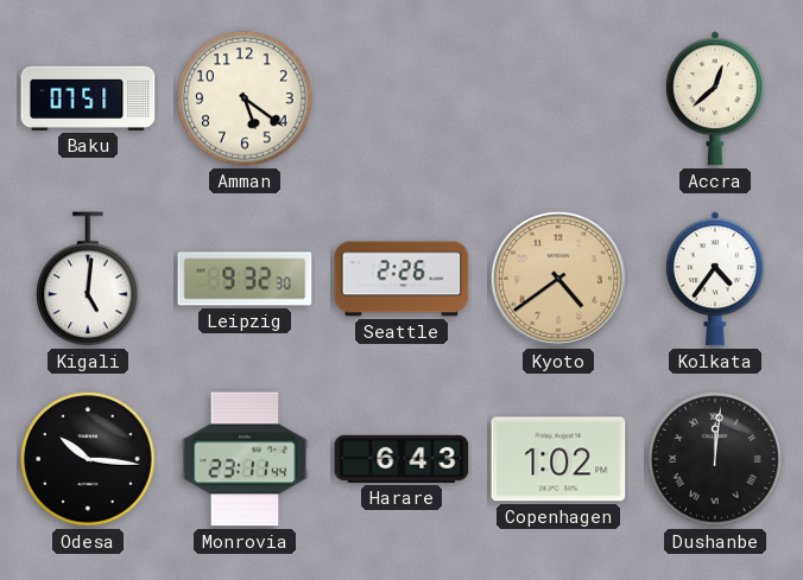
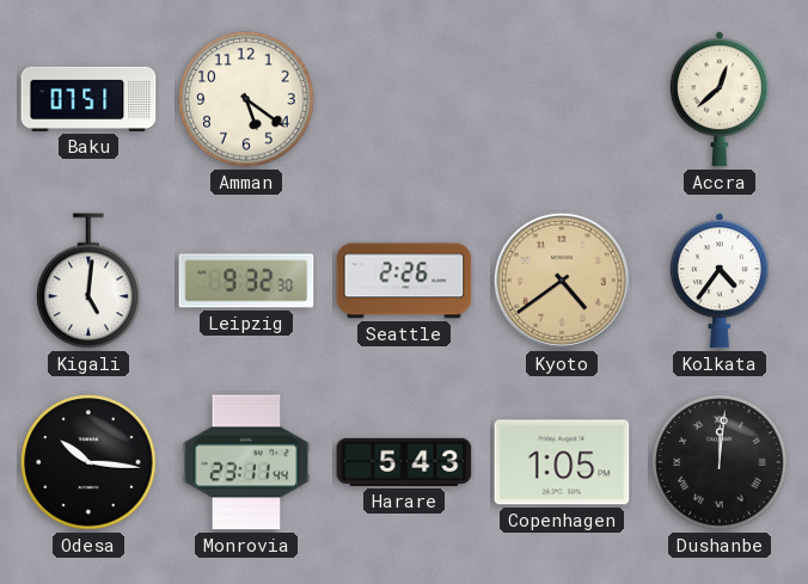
Harare: 6:43 -> 5:43 (404, 462)
Copenhagen: 1:02 -> 1:05 (562, 462)
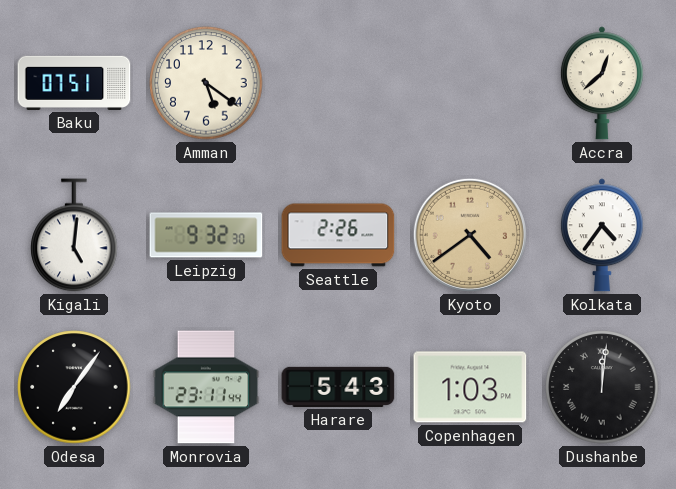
Odesa: 10:16 -> 7:06 (74, 387)
Copenhagen: 1:05 -> 1:03 (470, 387)
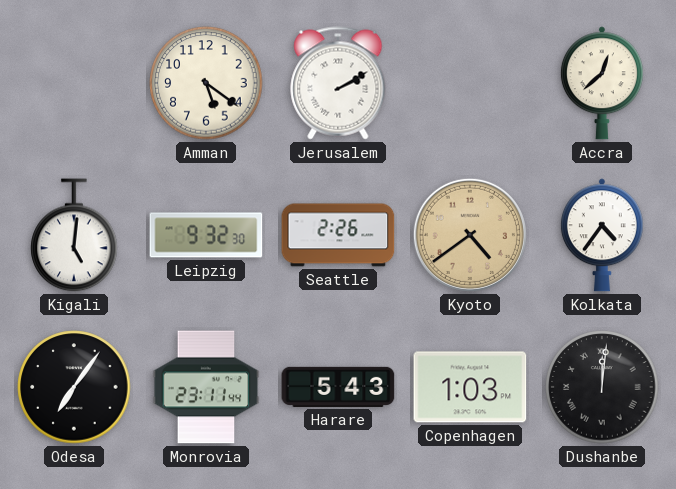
Baku: 07:51 -> none (74, 83)
Jerusalem: none -> 2:10 (338, 83)
